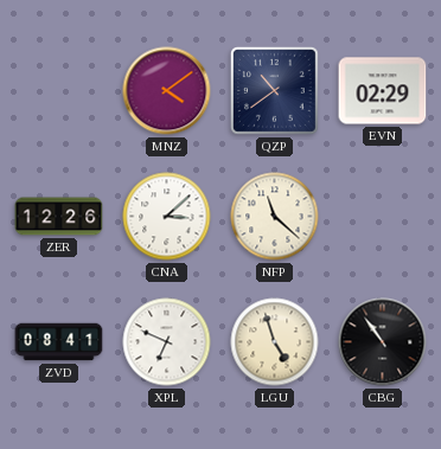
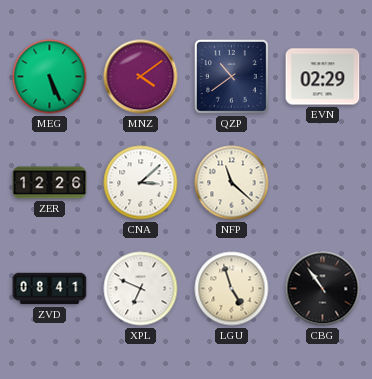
MEG: none -> 5:26 (50, 77)
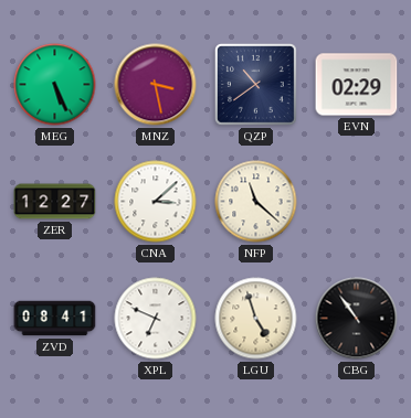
MNZ: 4:09 -> 3:28 (156, 85)
ZER: 12:26 -> 12:27 (55, 202)
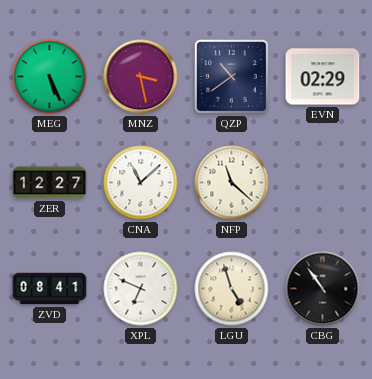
CNA: 3:08 -> 11:08 (141, 183)
